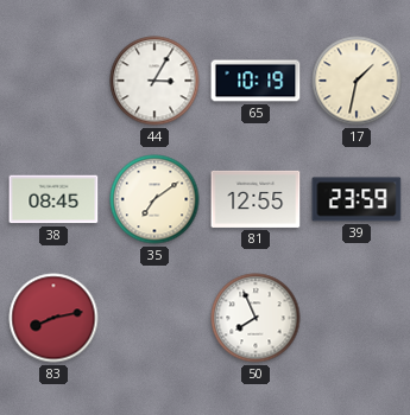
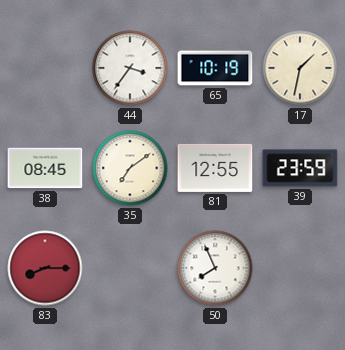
44: 3:05 -> 3:36 (130, 68)
83: 8:13 -> 8:15 (45, 268)
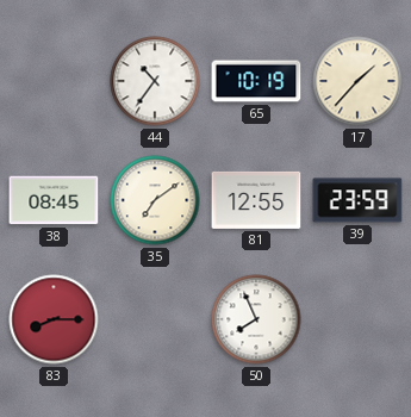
44: 3:36 -> 10:36 (155, 81)
17: 1:32 -> 1:37 (357, 81)
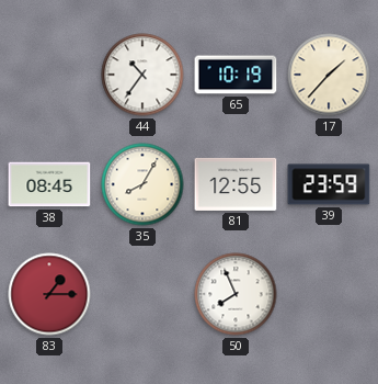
35: 7:09 -> 8:05 (142, 184)
83: 8:15 -> 1:15 (49, 294)
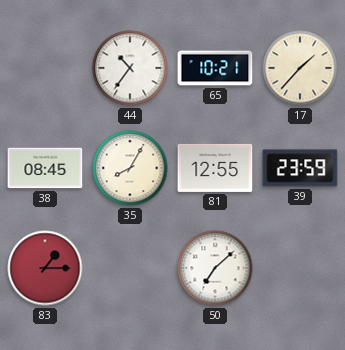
65: 10:19 -> 10:21 (215, 68)
50: 7:56 -> 7:08 (215, 268)
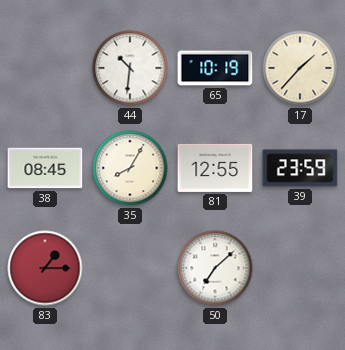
44: 10:36 -> 10:31 (130, 68)
65: 10:21 -> 10:19 (215, 68)
